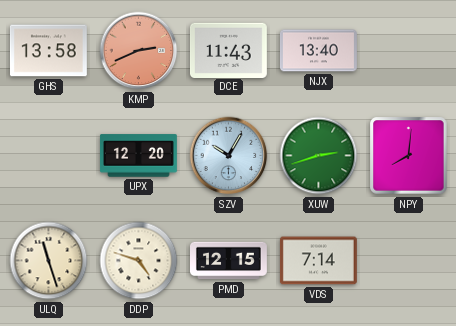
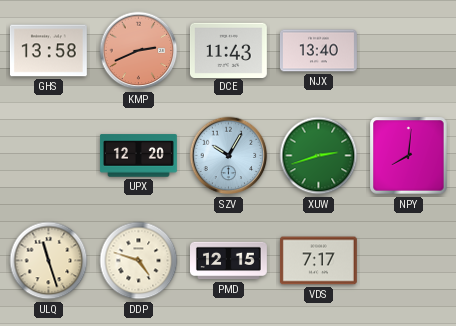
VDS: 7:14 -> 7:17 (318, 261)
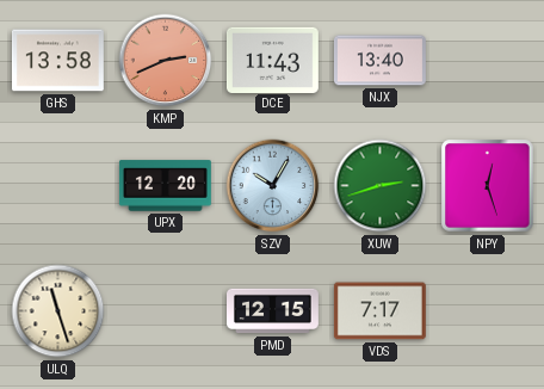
NPY: 8:01 -> 12:27 (488, 186)
DDP: 4:48 -> none (139, 261)
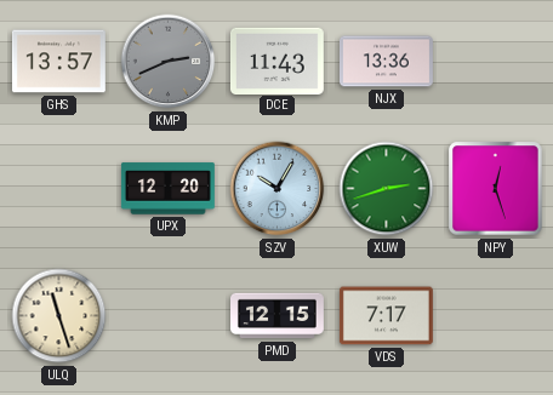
GHS: 13:58 -> 13:57 (58, 62)
KMP dial: salmon -> grey (169, 62)
NJX: 13:40 -> 13:36 (386, 62)
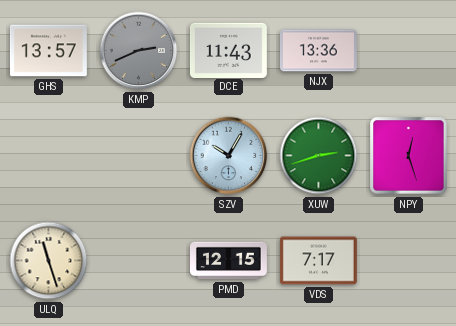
UPX: 12:20 -> none (167, 189)
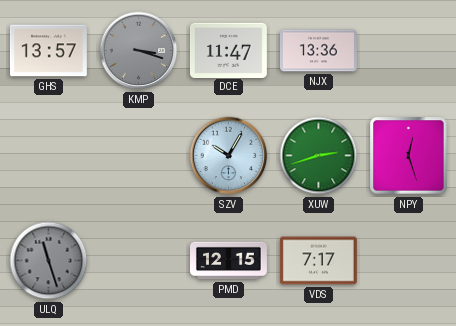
KMP: 2:41 -> 3:18 (139, 51)
DCE: 11:43 -> 11:47 (228, 50)
ULQ dial: cream -> grey (49, 261)
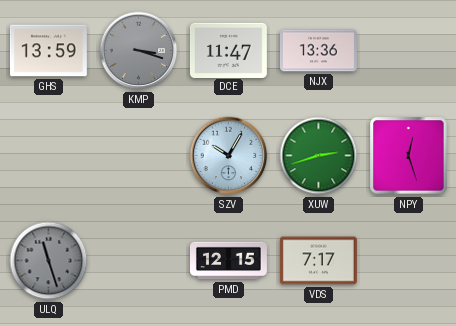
GHS: 13:57 -> 13:59 (48, 51)
